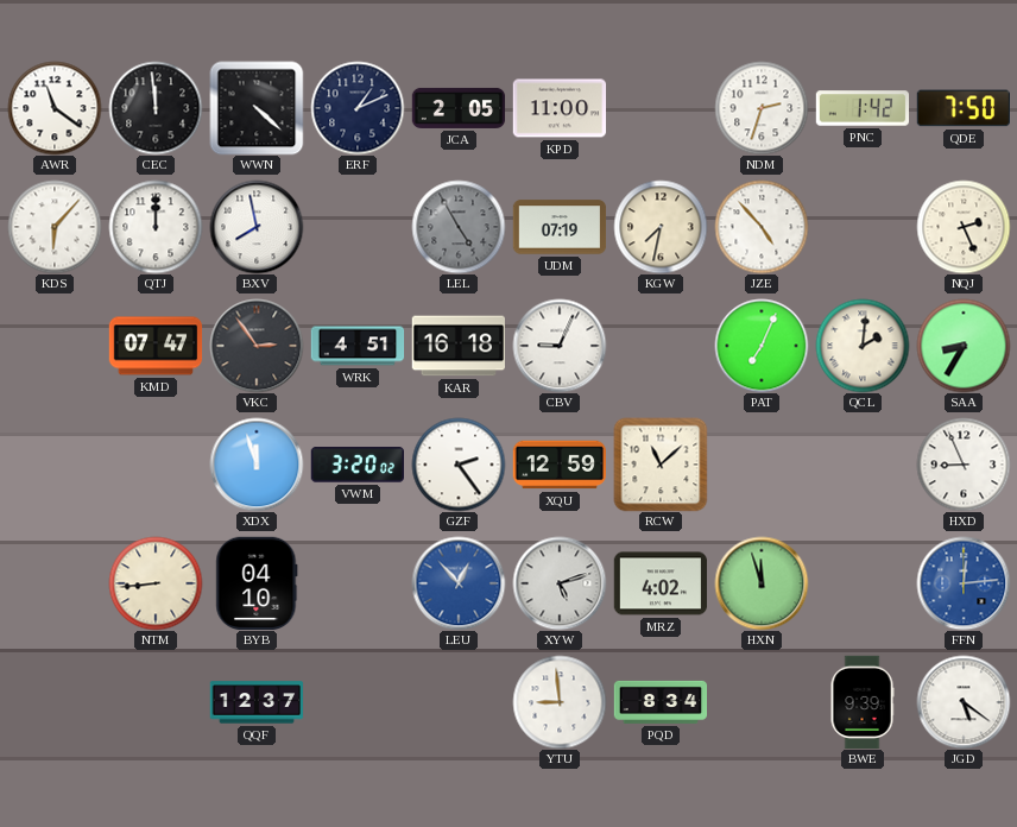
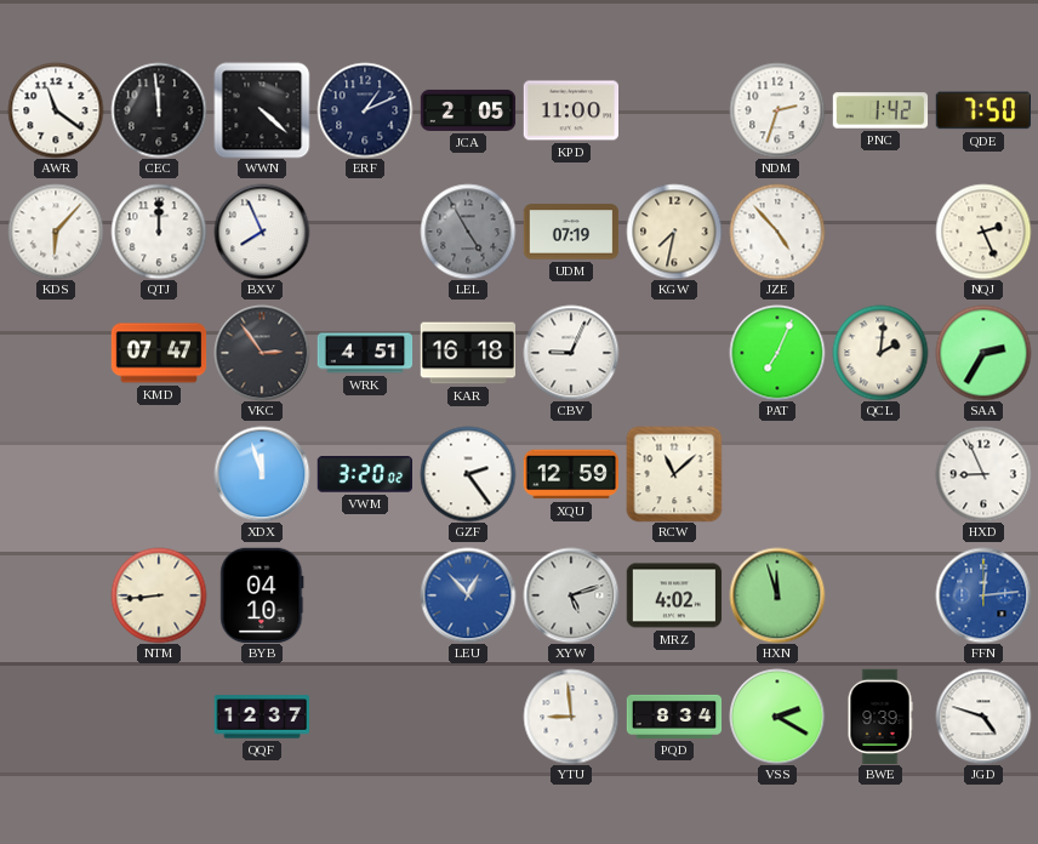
BXV: 7:58 -> 7:56 (262, 232)
SAA: 8:35 -> 2:35 (983, 353)
VSS: none -> 2:20 (777, 717)
JGD: 5:21 -> 4:48 (983, 717)
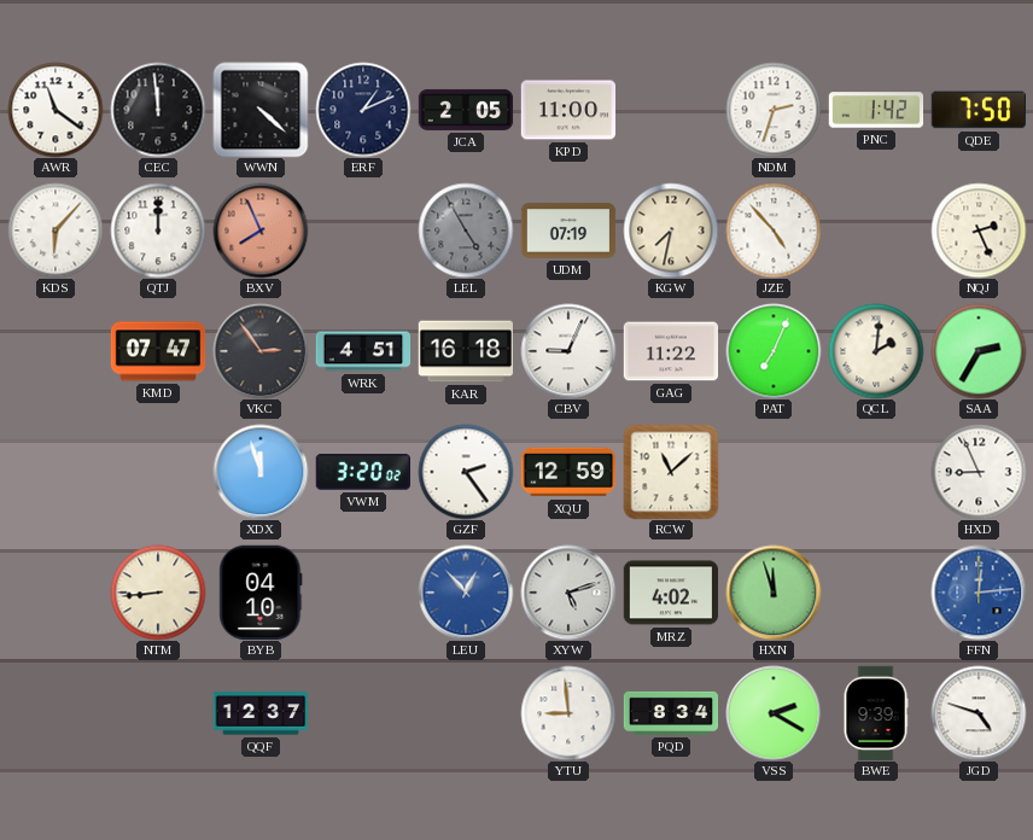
BXV dial: white -> salmon (261, 231)
GAG: none -> 11:22 (671, 351)
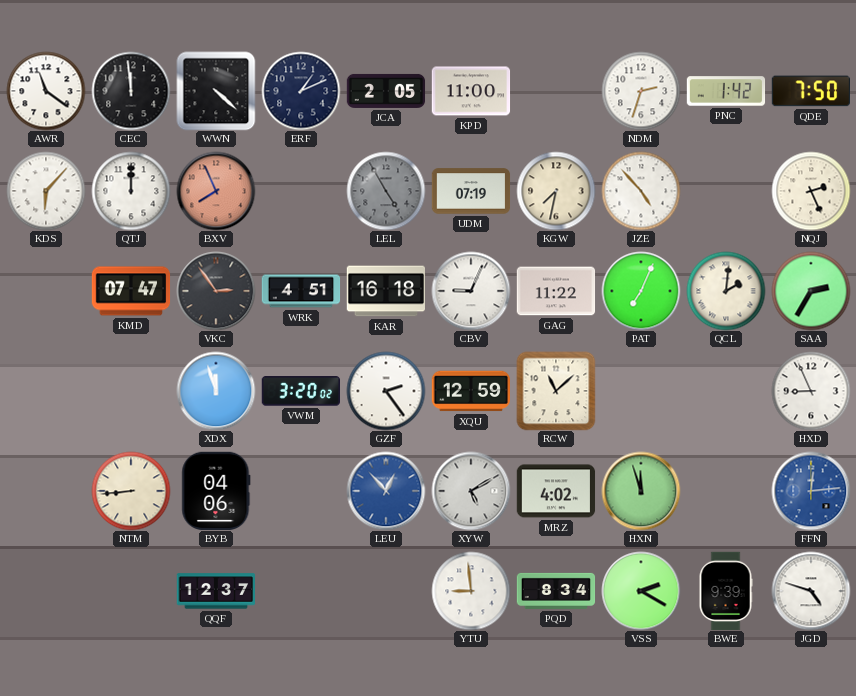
BYB: 04:10 -> 04:06 (216, 490)
XYW: 5:12 -> 5:10 (471, 491)
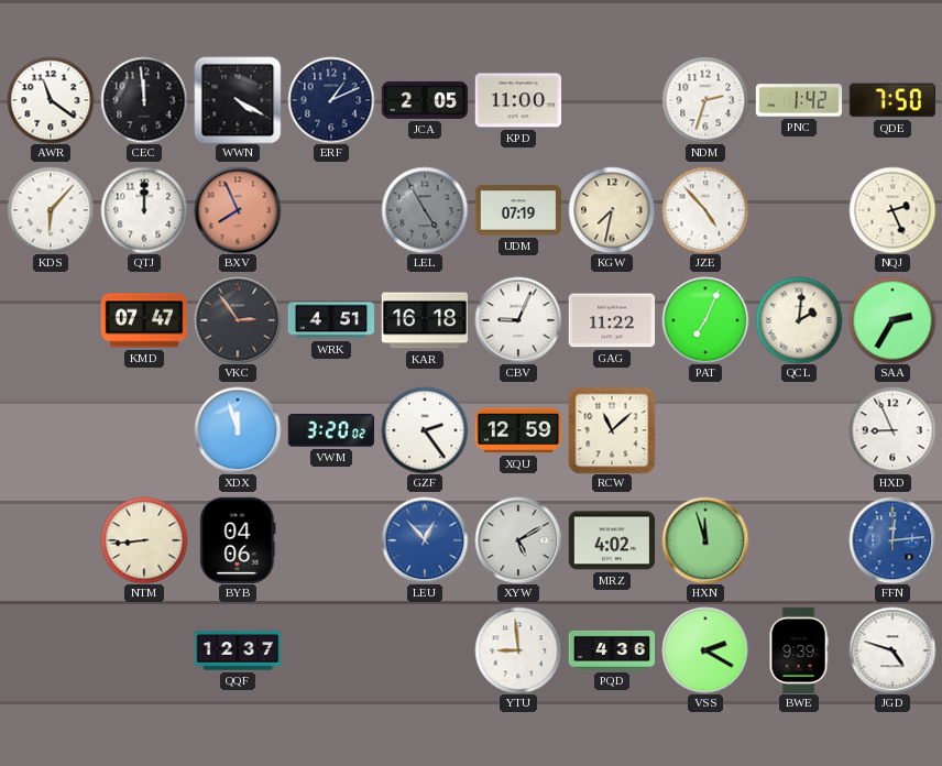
WWN: 4:22 -> 4:20 (238, 100)
PQD: 8:34 -> 4:36 (612, 650)
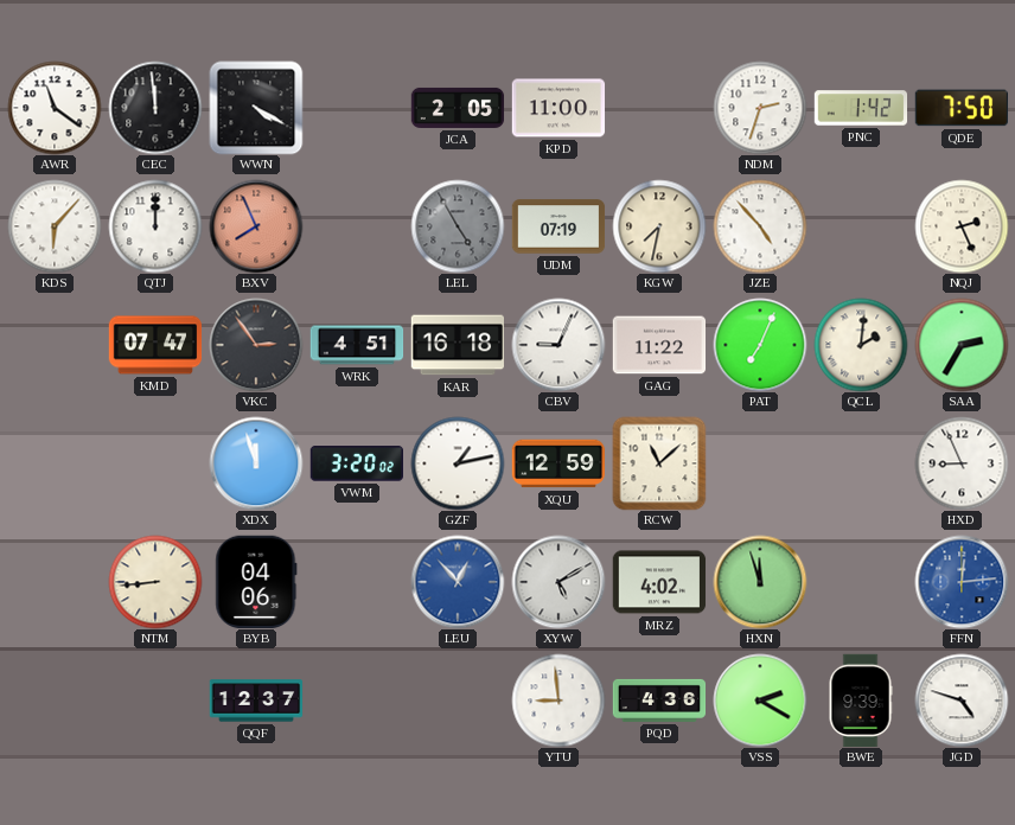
ERF: 1:11 -> none (331, 100)
GZF: 2:24 -> 1:13 (458, 463)
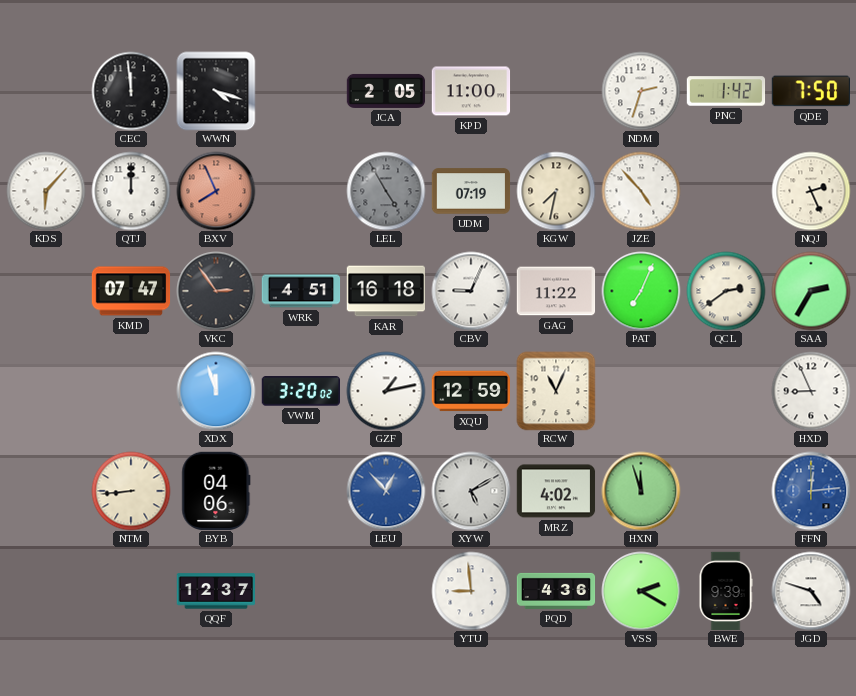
AWR: 11:21 -> none (55, 108)
WWN: 4:20 -> 4:18 (216, 91)
QCL: 2:01 -> 2:39 (726, 291)
RCW: 11:08 -> 11:04 (556, 391)
